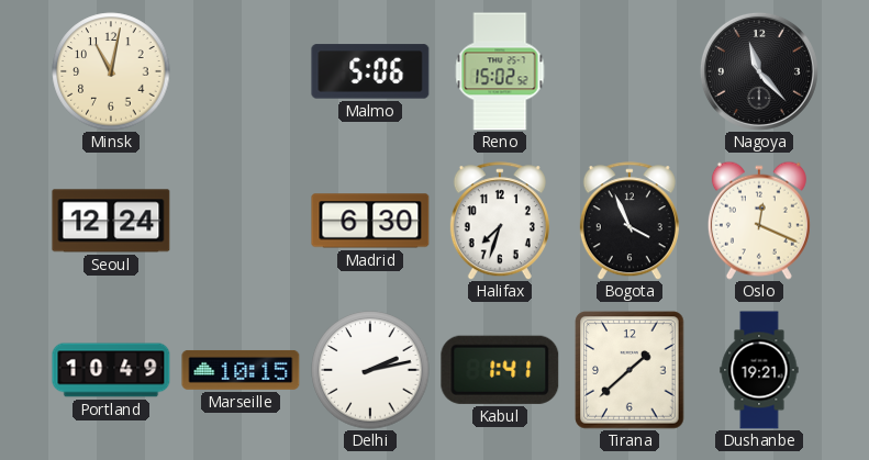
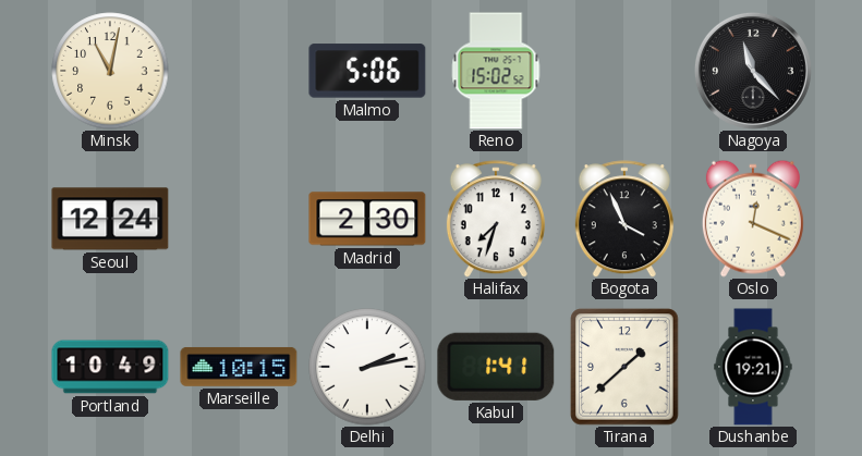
Madrid: 6:30 -> 2:30 (367, 219)
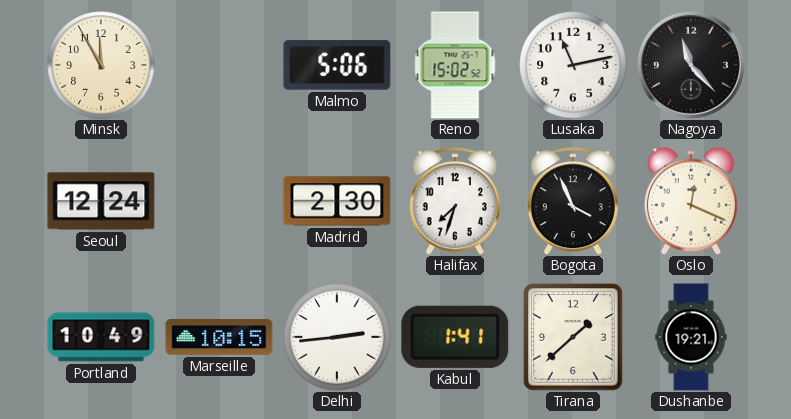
Minsk: 11:02 -> 11:55 (101, 65)
Lusaka: none -> 11:13 (573, 65)
Delhi: 2:13 -> 2:44 (337, 337)
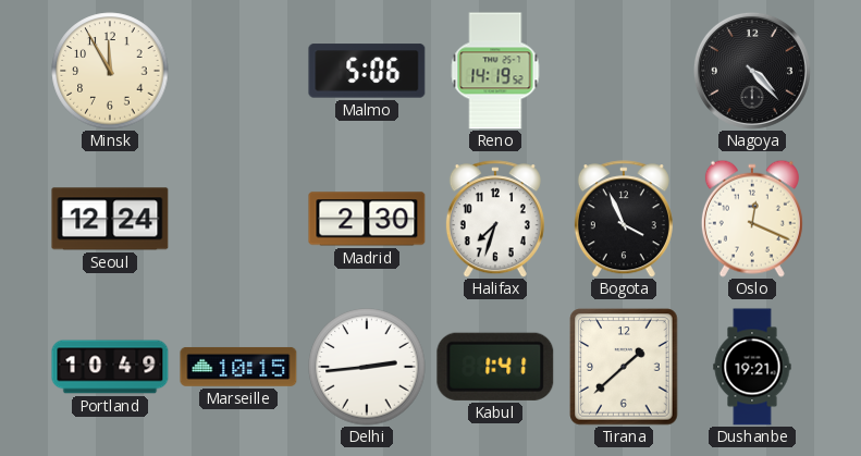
Reno: 15:02 -> 14:19 (495, 71)
Lusaka: 11:13 -> none (573, 65)
Nagoya: 11:23 -> 4:23 (752, 71)
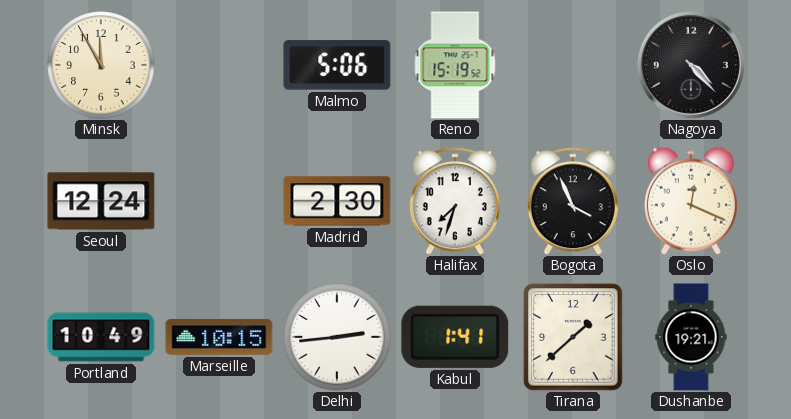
Reno: 14:19 -> 15:19 (455, 65)
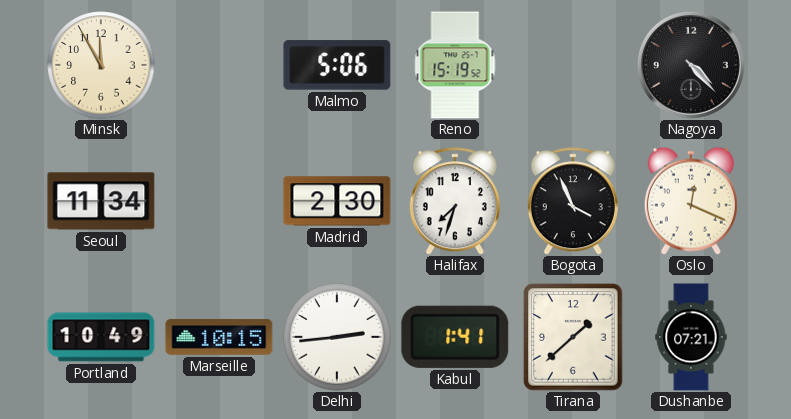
Seoul: 12:24 -> 11:34 (101, 201)
Dushanbe: 19:21 -> 07:21 (691, 337)
